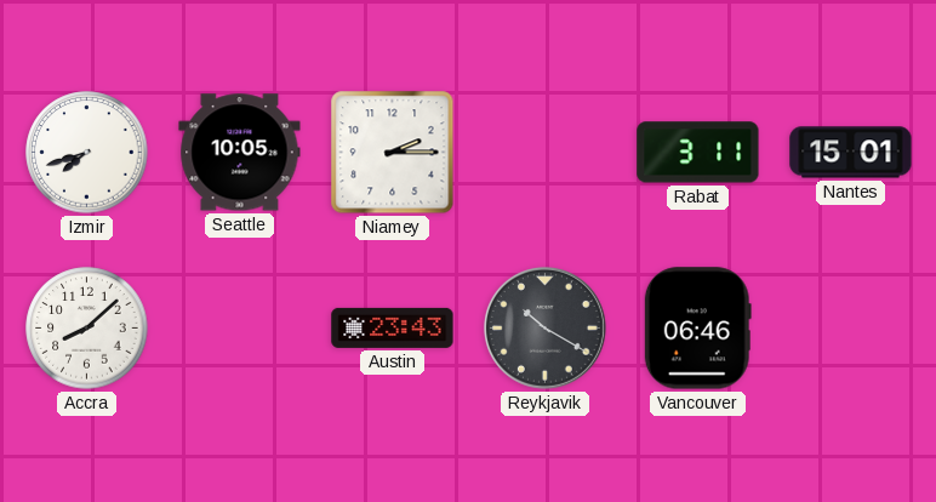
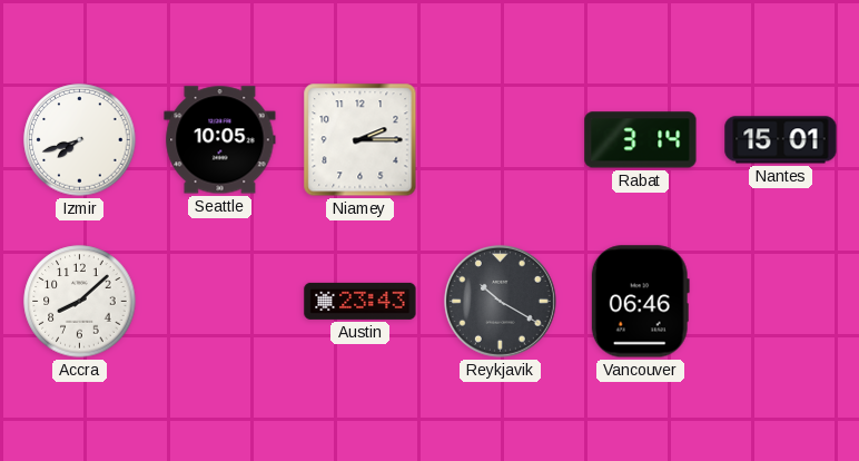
Rabat: 3:11 -> 3:14 (641, 140)
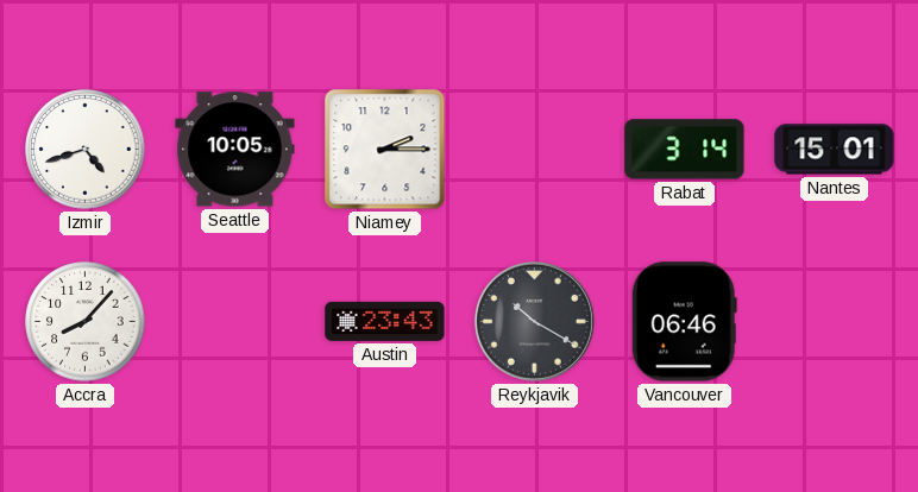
Izmir: 7:42 -> 4:42 (86, 150)
Accra: 8:08 -> 8:07 (86, 322)
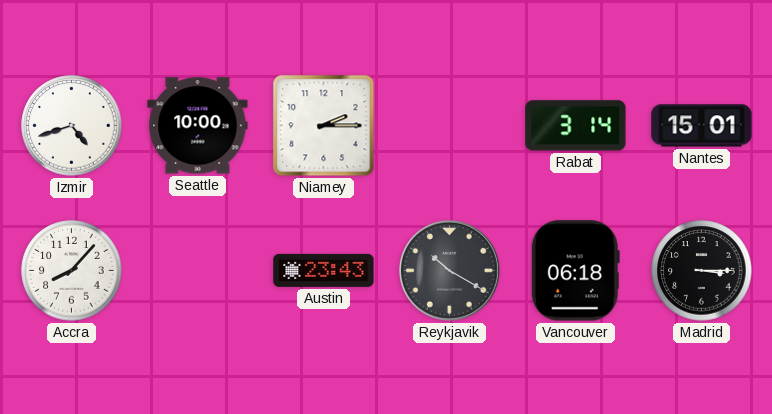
Seattle: 10:05 -> 10:00 (198, 126)
Vancouver: 06:46 -> 06:18 (575, 271)
Madrid: none -> 3:15 (702, 271)
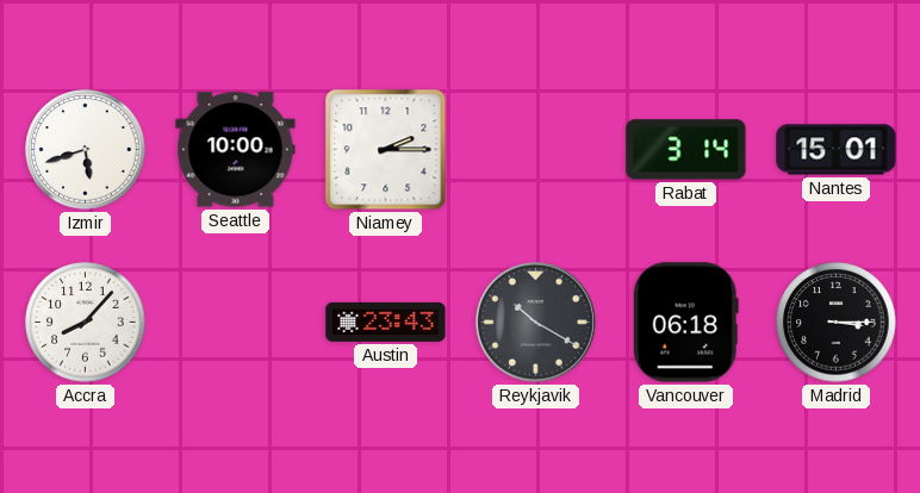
Izmir: 4:42 -> 5:42 (86, 150)
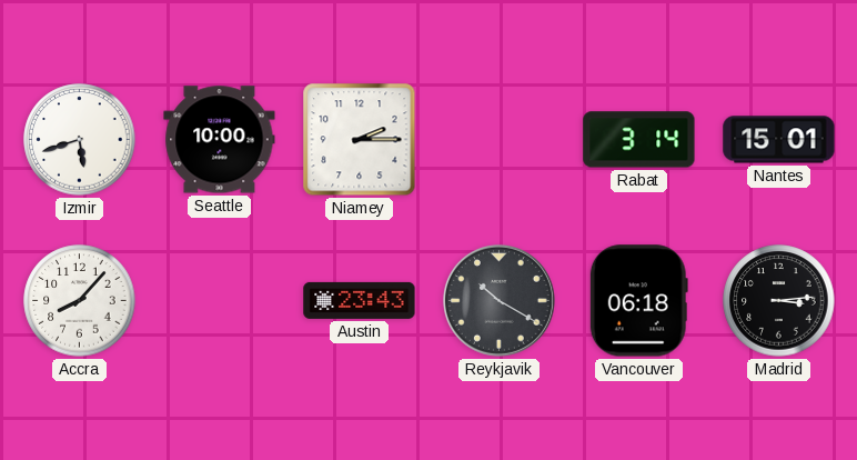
Madrid: 3:15 -> 3:14 (779, 301)
